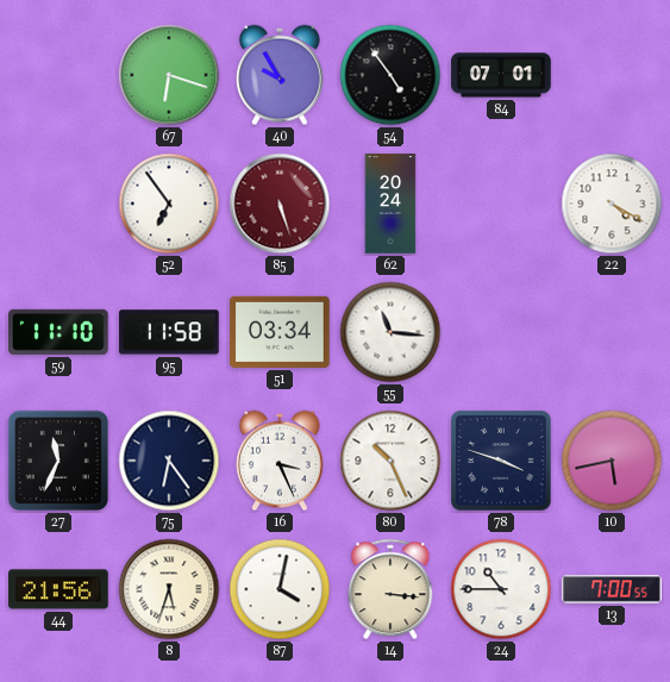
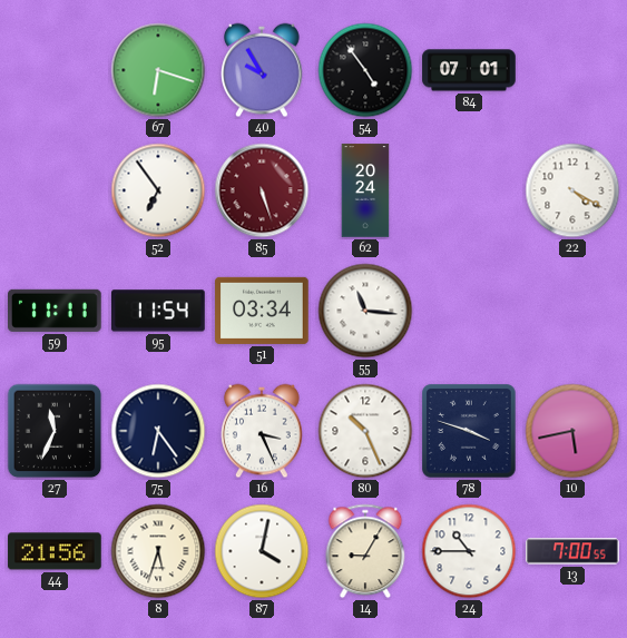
59: 11:10 -> 11:11 (56, 311)
95: 11:58 -> 11:54 (159, 311)
14: 3:16 -> 9:05 (365, 551)
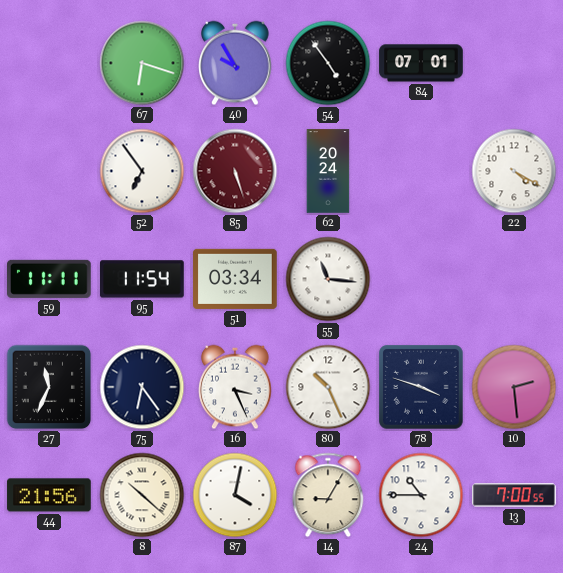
10: 5:43 -> 2:29 (514, 387)
8: 5:33 -> 10:22 (142, 495)
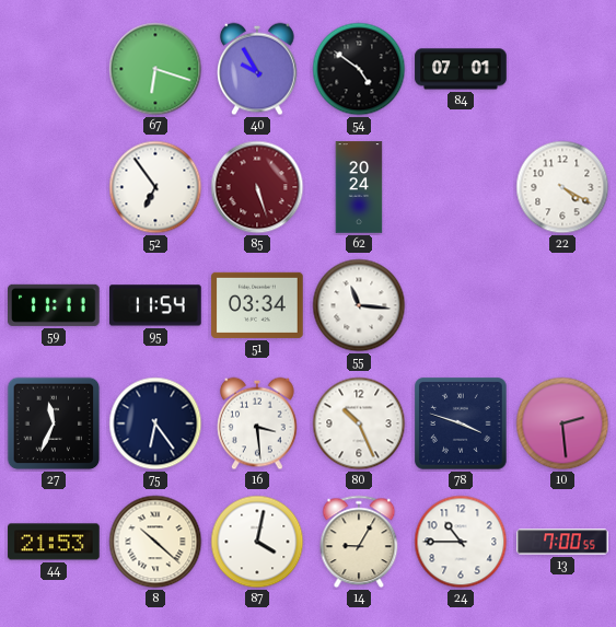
54: 4:54 -> 4:51 (359, 69)
16: 3:26 -> 3:29 (258, 423)
44: 21:56 -> 21:53 (54, 542)
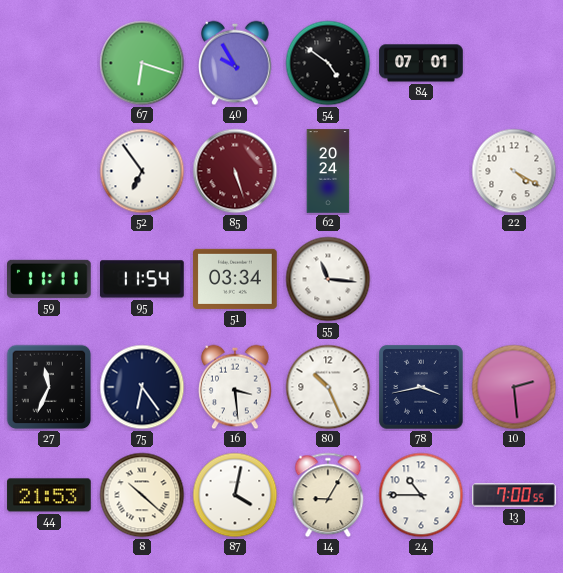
78: 3:48 -> 3:43 (421, 387)
